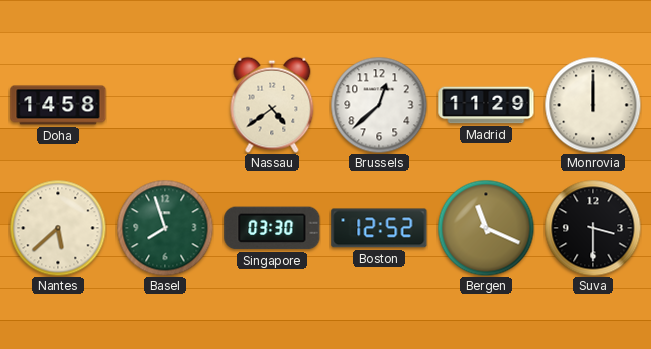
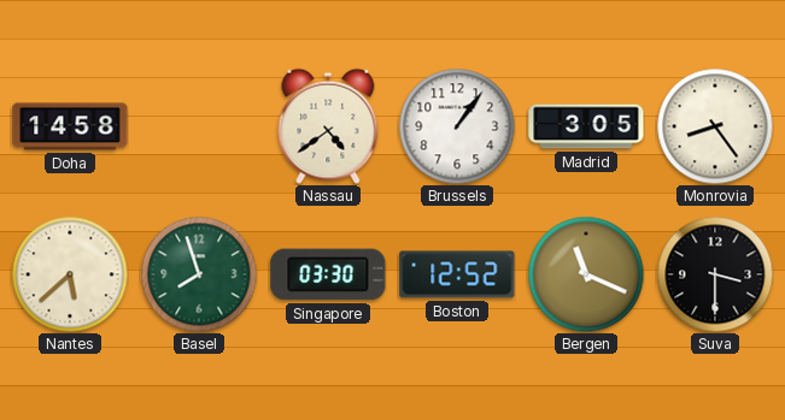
Brussels: 12:38 -> 1:06 (457, 126)
Madrid: 11:29 -> 3:05 (586, 126)
Monrovia: 12:00 -> 8:24 (715, 126)
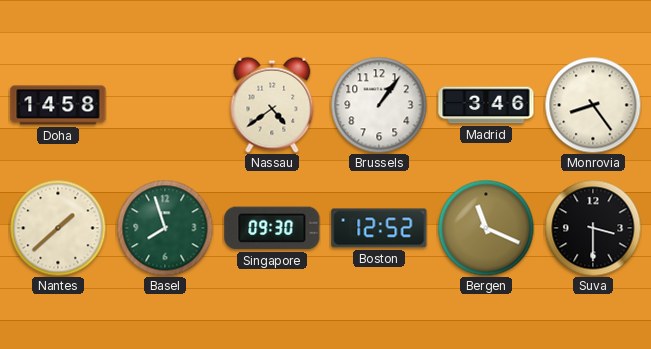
Madrid: 3:05 -> 3:46 (486, 105)
Nantes: 5:38 -> 1:38 (58, 228)
Singapore: 03:30 -> 09:30 (272, 228)
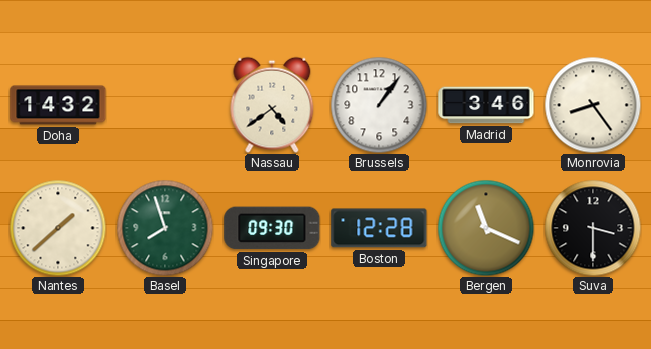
Doha: 14:58 -> 14:32 (58, 105)
Boston: 12:52 -> 12:28 (379, 228)
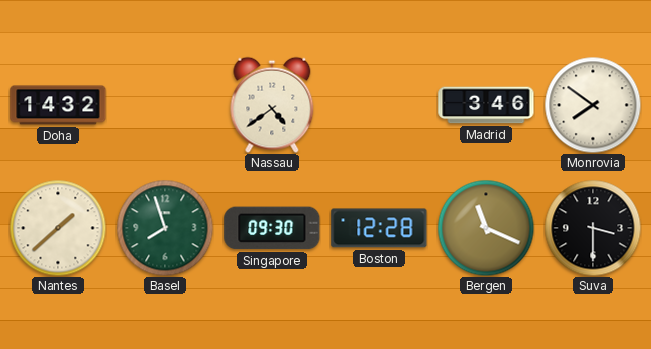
Brussels: 1:06 -> none (379, 105)
Monrovia: 8:24 -> 7:51 (593, 105)
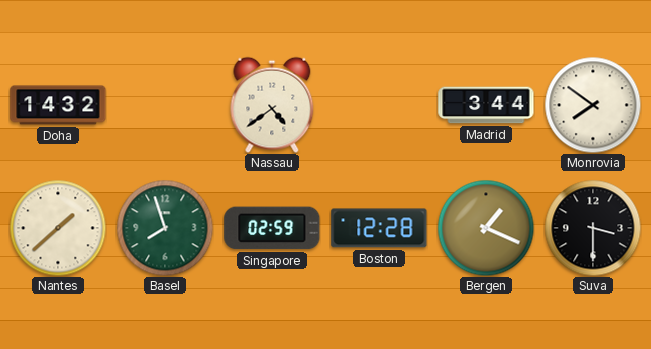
Madrid: 3:46 -> 3:44 (486, 105)
Singapore: 09:30 -> 02:59 (272, 228)
Bergen: 11:19 -> 1:19 (486, 228)
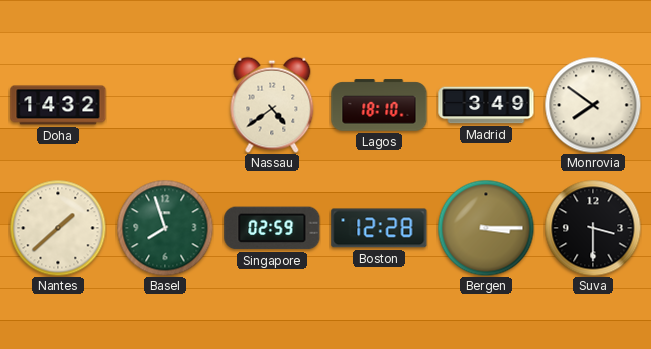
Lagos: none -> 18:10 (379, 105)
Madrid: 3:44 -> 3:49 (486, 105)
Bergen: 1:19 -> 3:15 (486, 228)
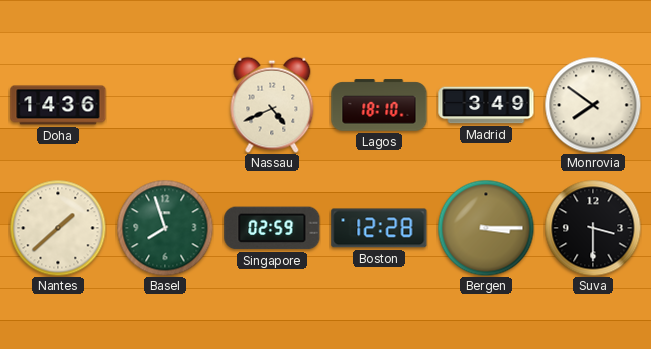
Doha: 14:32 -> 14:36 (58, 105)
Nassau: 4:39 -> 4:41 (272, 105)
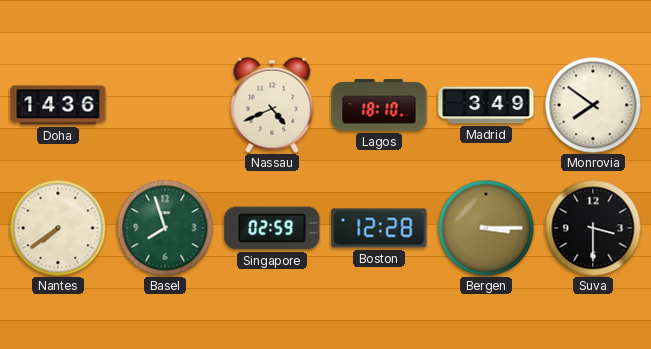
Nantes: 1:38 -> 7:39 (58, 228)
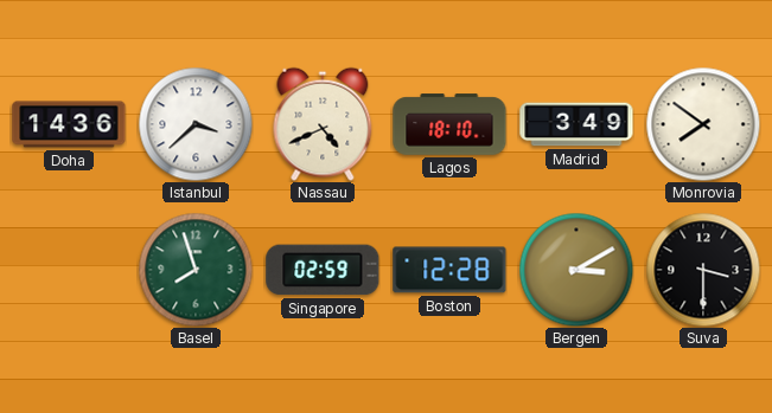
Istanbul: none -> 3:38 (196, 124)
Nantes: 7:39 -> none (58, 228)
Bergen: 3:15 -> 3:10 (576, 270)
